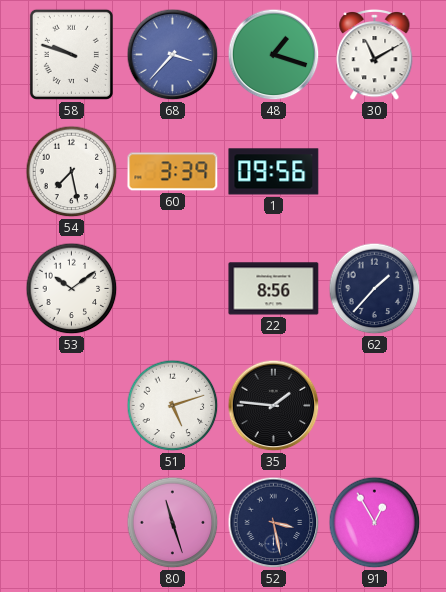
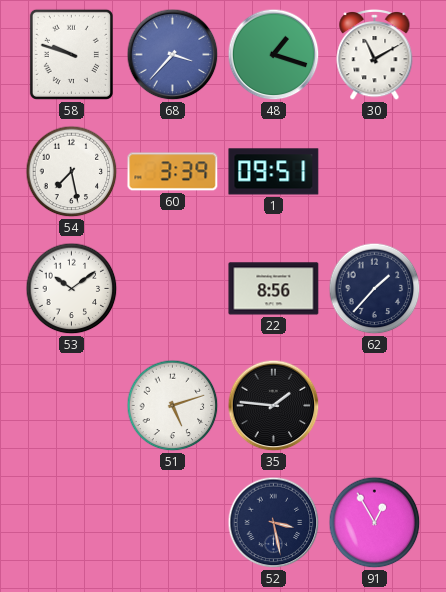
1: 09:56 -> 09:51 (274, 172)
80: 11:27 -> none (173, 523)
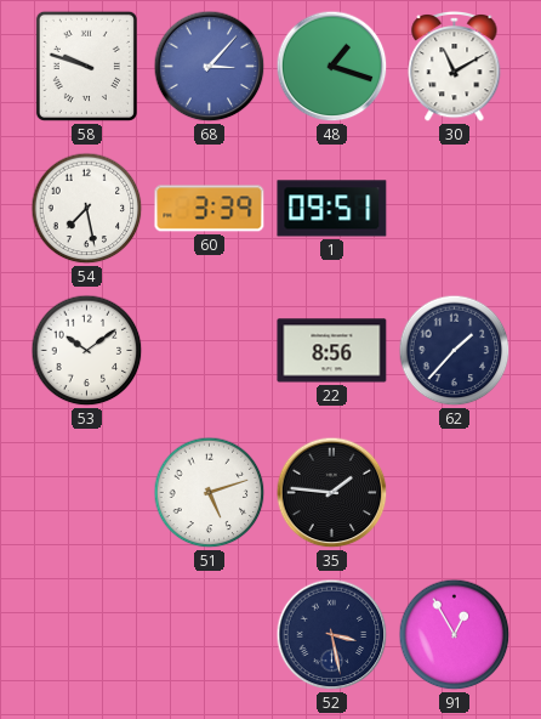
68: 3:37 -> 3:07 (210, 67)
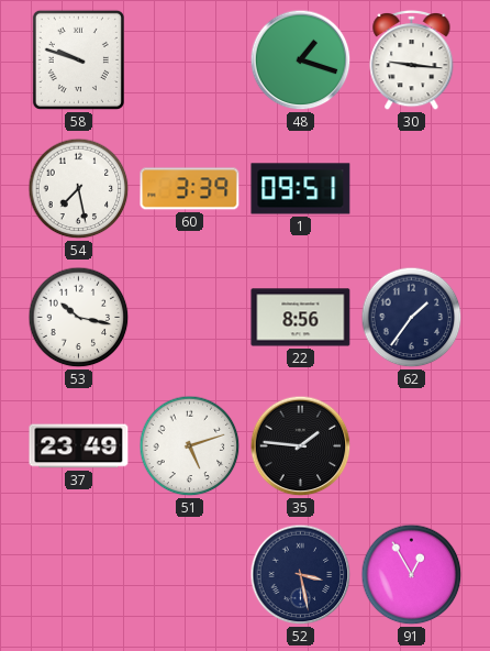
68: 3:07 -> none (210, 67)
30: 11:10 -> 9:16 (412, 59)
53: 10:09 -> 10:17 (79, 318)
62: 1:37 -> 1:36 (412, 318)
37: none -> 23:49 (79, 446)
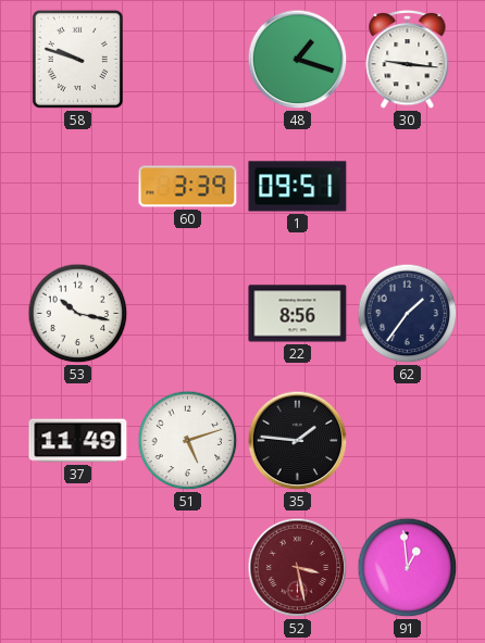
54: 7:28 -> none (79, 189)
37: 23:49 -> 11:49 (78, 441)
52 dial: navy -> burgundy (298, 568)
91: 12:55 -> 12:59 (408, 568)
